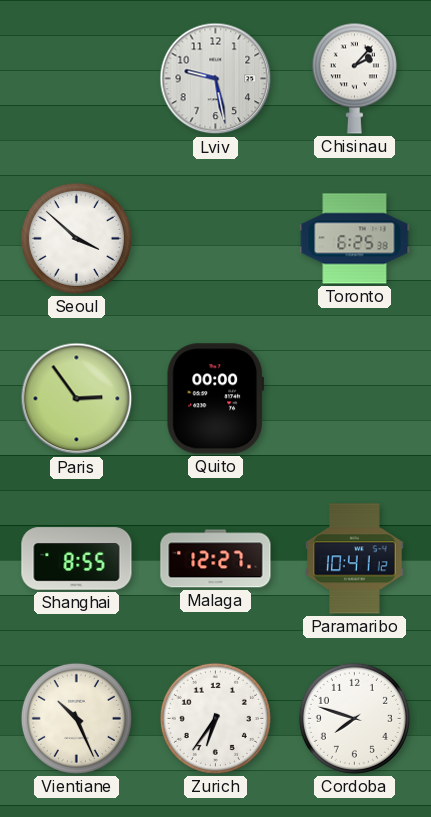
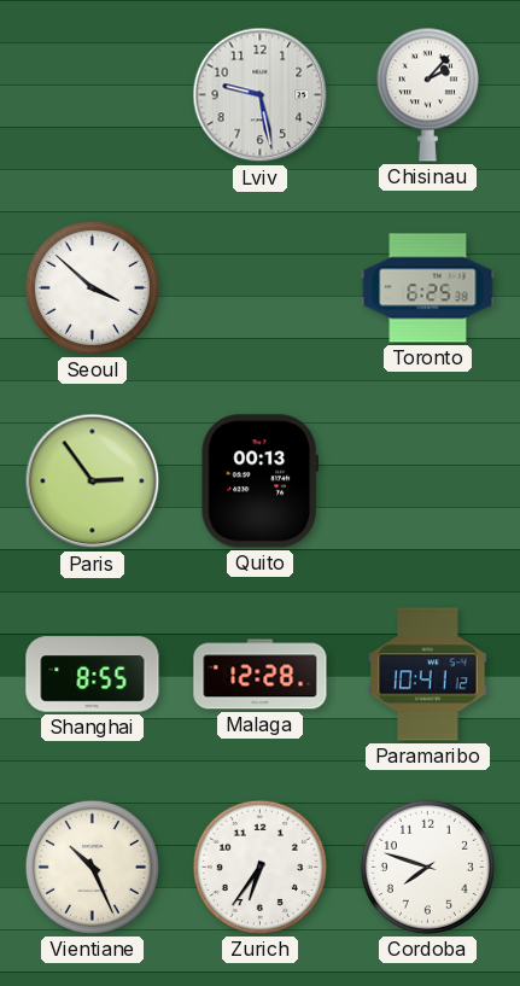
Quito: 00:00 -> 00:13 (259, 482)
Malaga: 12:27 -> 12:28 (261, 675)
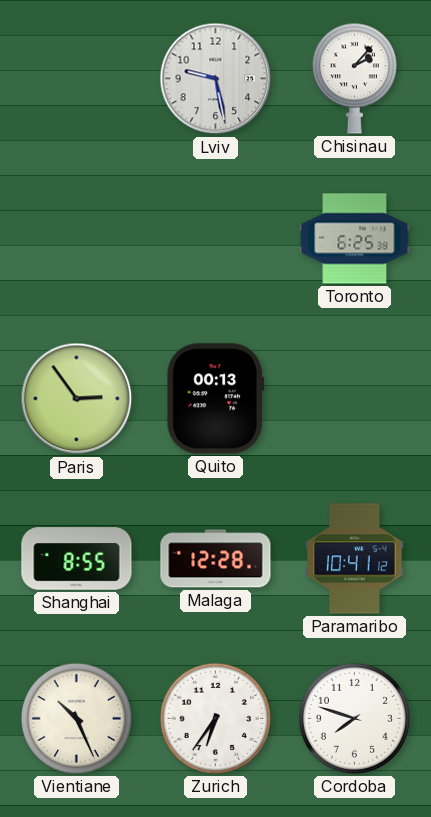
Seoul: 3:52 -> none (92, 287)
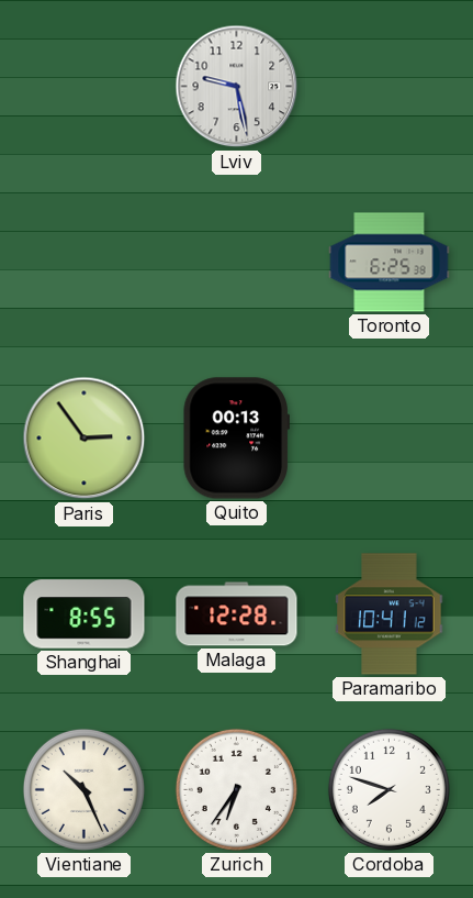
Chisinau: 2:07 -> none (354, 78)
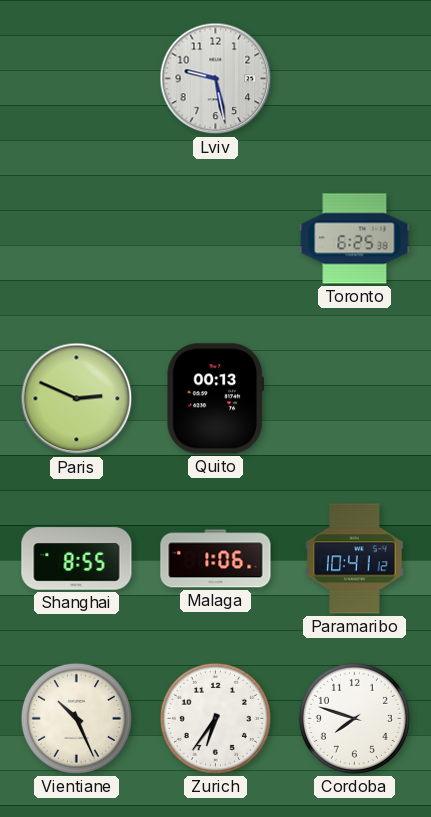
Paris: 2:54 -> 2:49 (77, 399)
Malaga: 12:28 -> 1:06 (216, 559)
